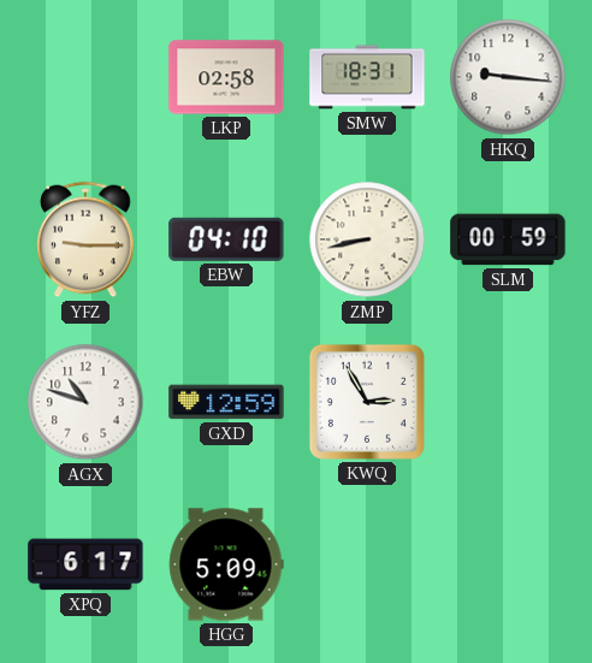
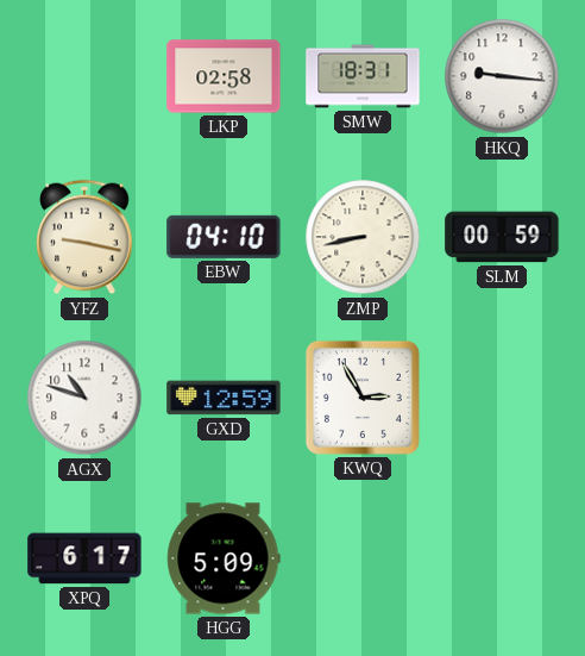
YFZ: 9:15 -> 9:17 (84, 237)
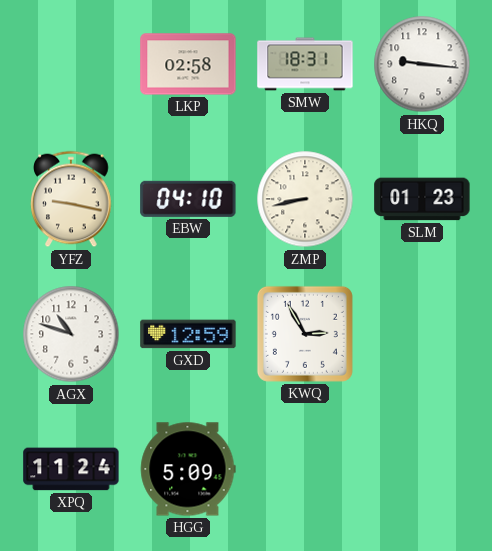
SLM: 00:59 -> 01:23 (422, 199)
XPQ: 6:17 -> 11:24 (71, 469)
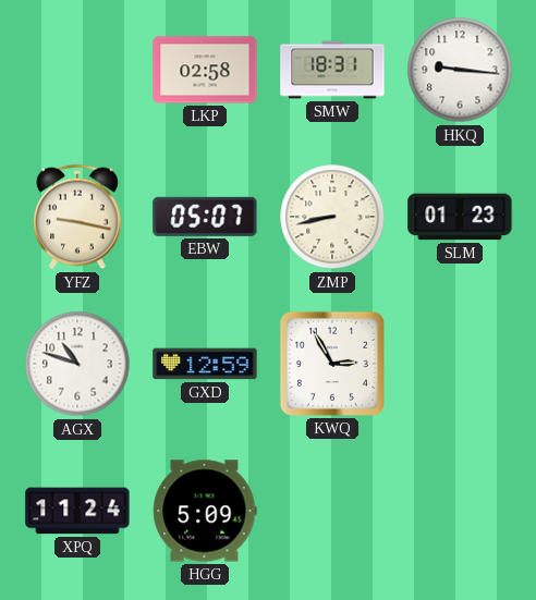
EBW: 04:10 -> 05:07 (205, 217)
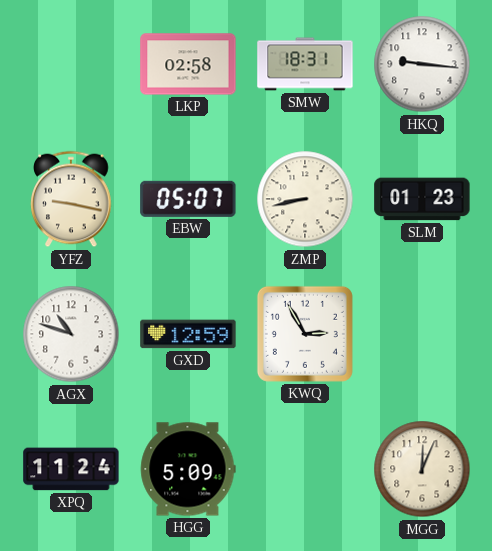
MGG: none -> 12:04 (422, 469)
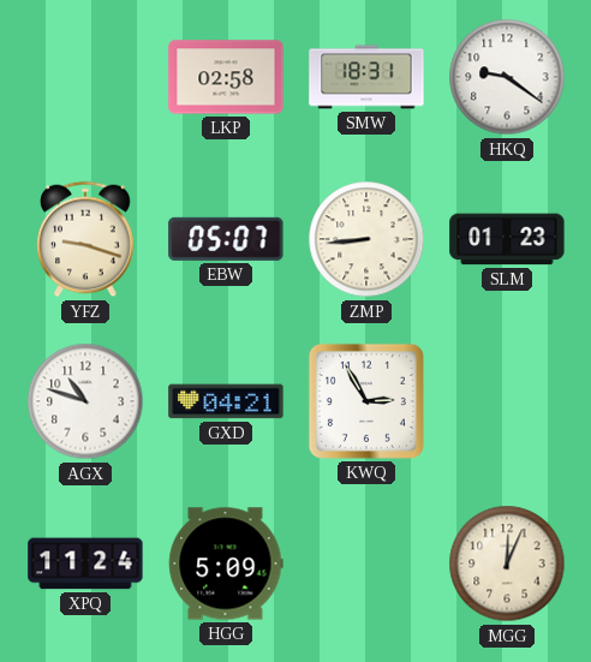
HKQ: 9:16 -> 9:21 (507, 77)
YFZ: 9:17 -> 9:18 (85, 239)
ZMP: 8:43 -> 8:44 (366, 239)
GXD: 12:59 -> 04:21 (226, 401)
